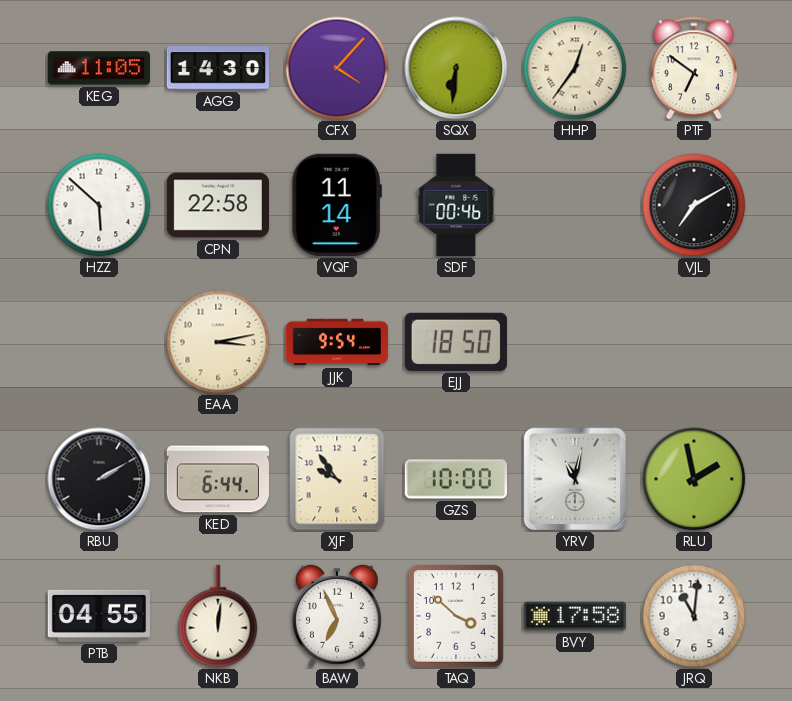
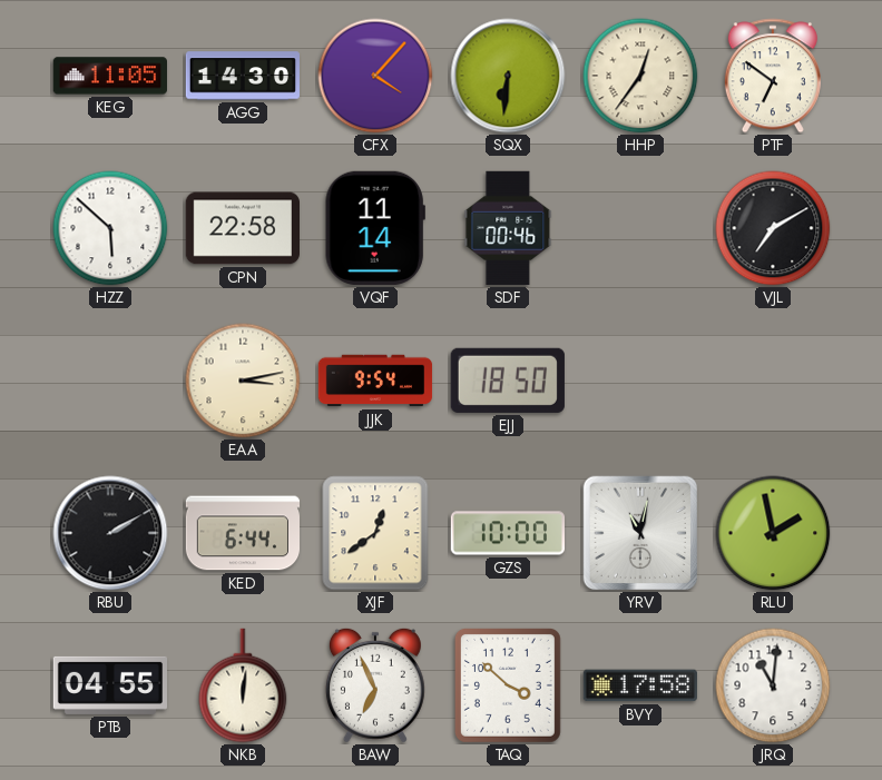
XJF: 9:54 -> 12:39 (375, 533)
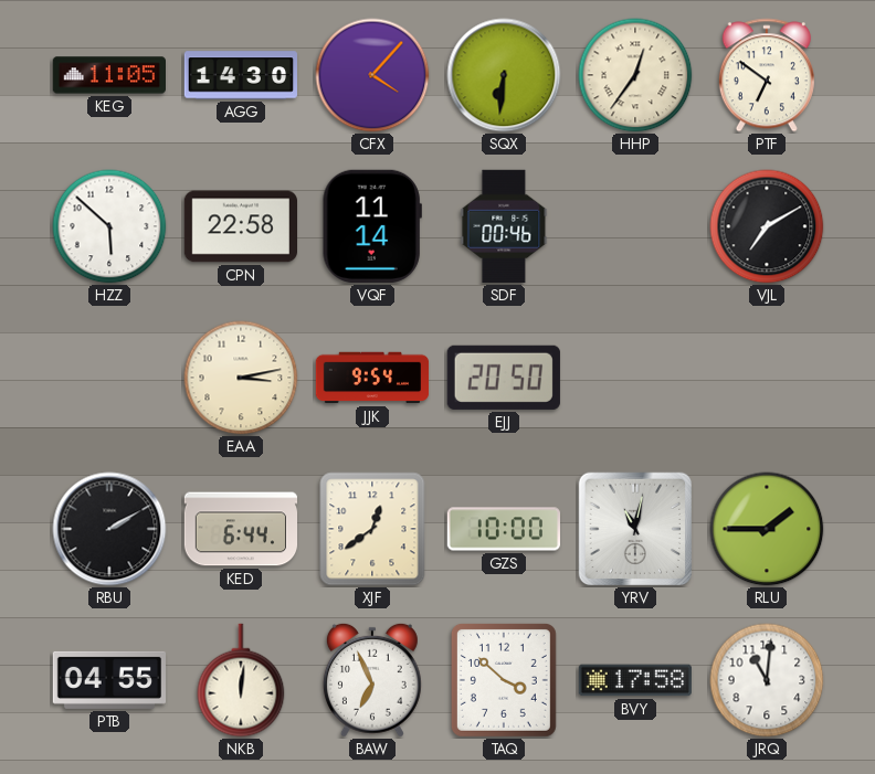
EJJ: 18:50 -> 20:50 (504, 378)
RLU: 1:58 -> 1:45 (767, 529)
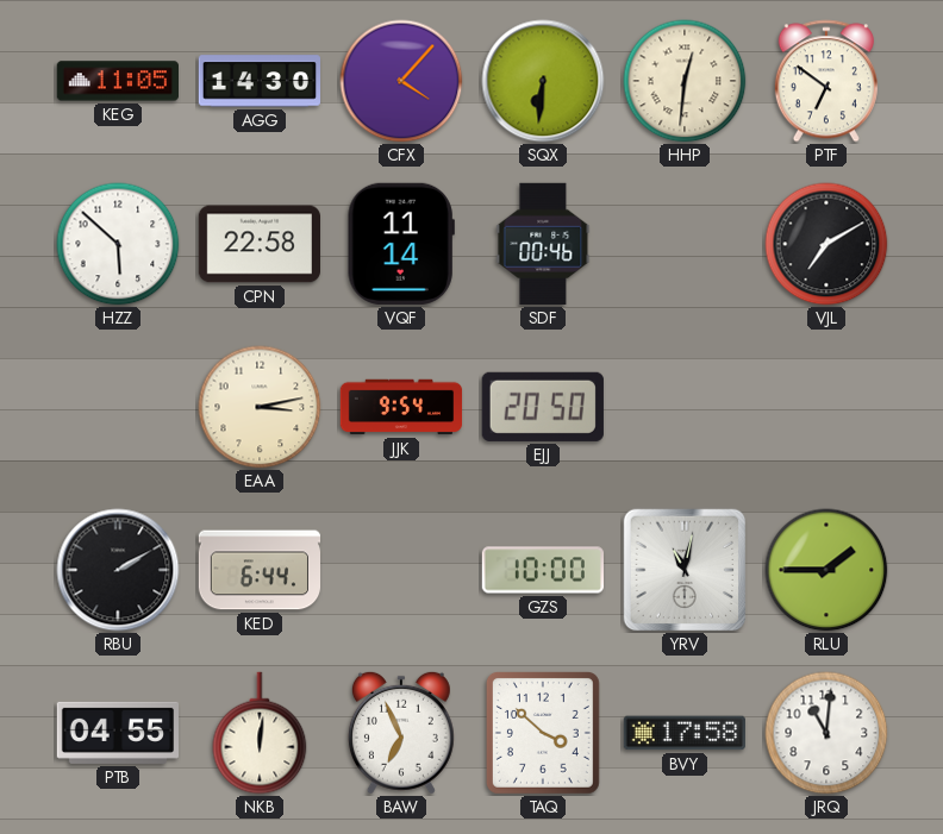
HHP: 12:36 -> 12:31 (685, 81)
XJF: 12:39 -> none (372, 529)
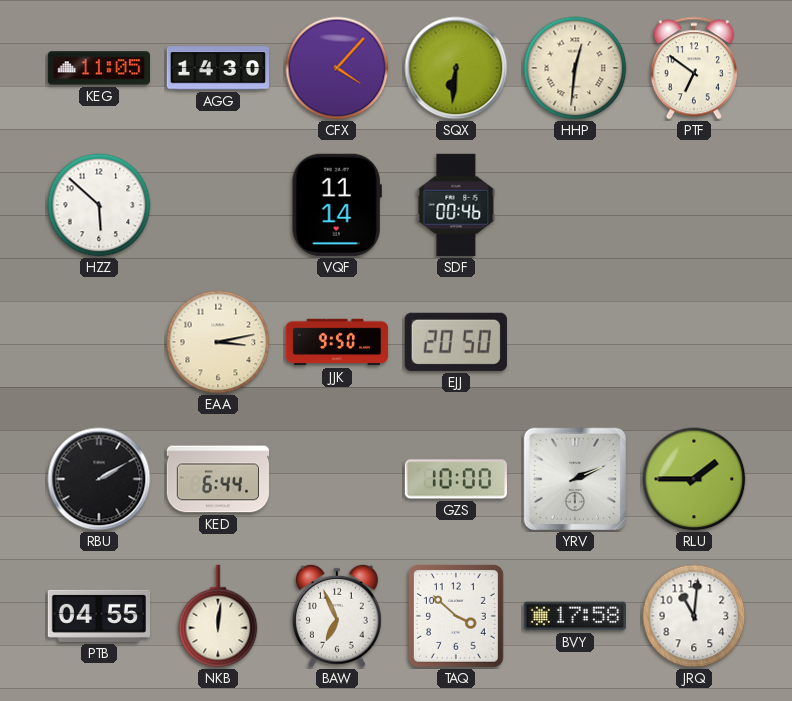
CPN: 22:58 -> none (258, 244)
VJL: 7:10 -> none (826, 244)
JJK: 9:54 -> 9:50 (337, 342)
YRV: 11:02 -> 2:11 (575, 479)
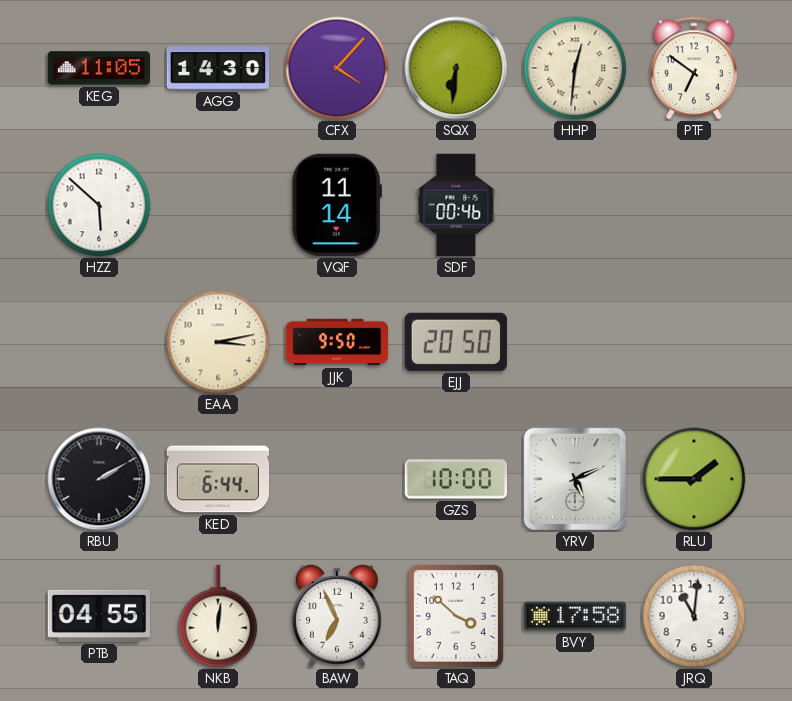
YRV: 2:11 -> 5:11 (575, 479)
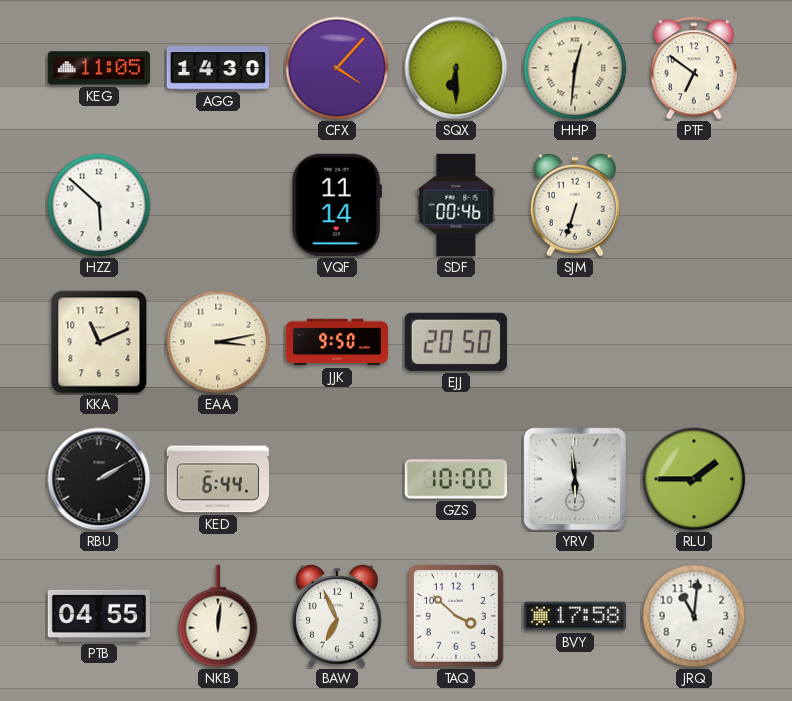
SQX: 6:31 -> 6:30 (456, 68)
SJM: none -> 6:33 (575, 205)
KKA: none -> 11:11 (99, 342)
YRV: 5:11 -> 5:59 (575, 479)
